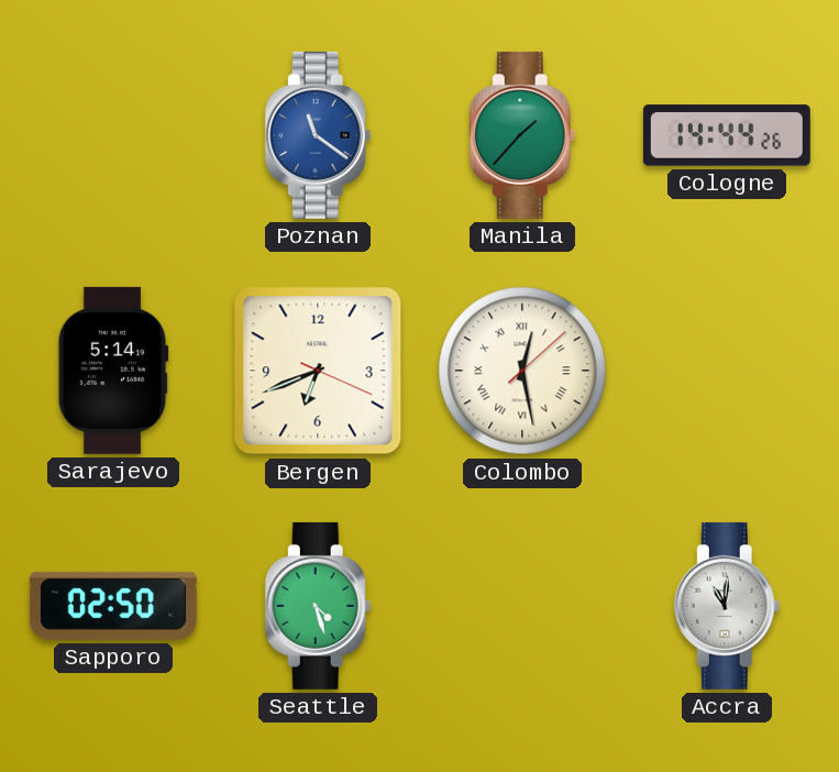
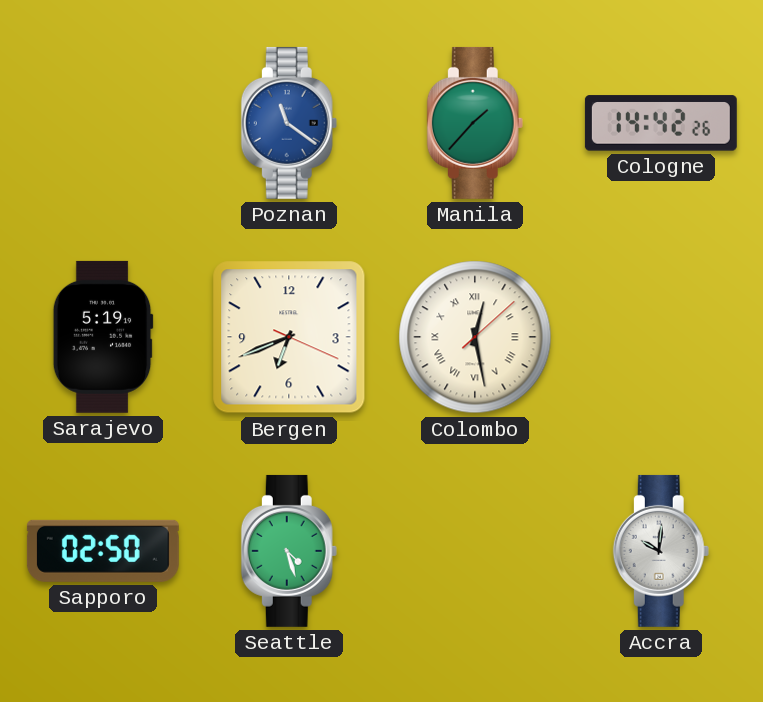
Cologne: 14:44 -> 14:42 (661, 123)
Sarajevo: 5:14 -> 5:19 (103, 337)
Accra: 11:01 -> 10:01 (661, 551)
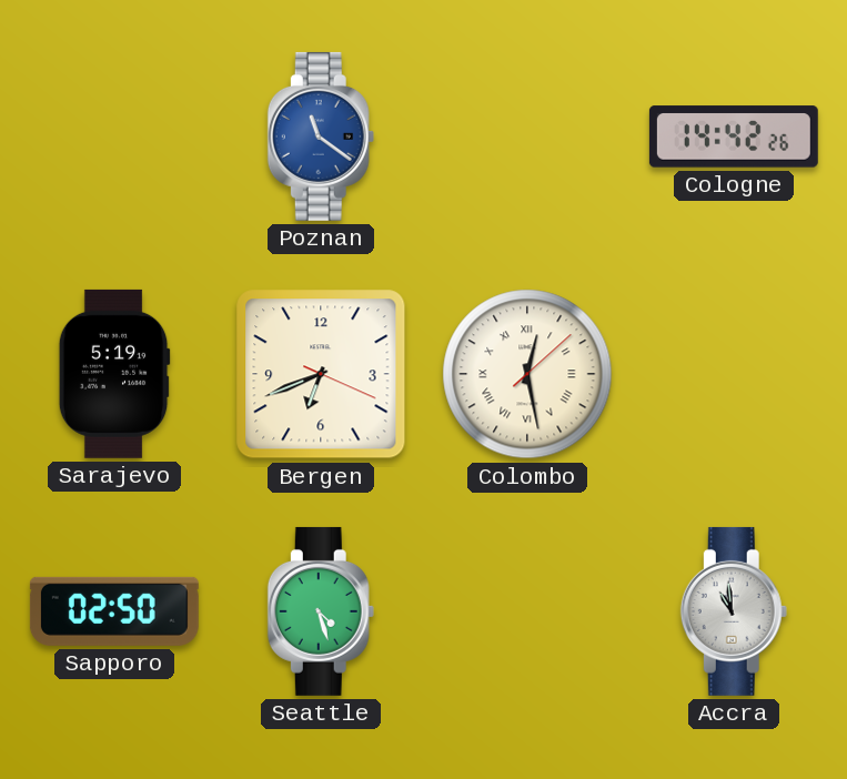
Manila: 1:37 -> none (475, 123)
Accra: 10:01 -> 10:59 (734, 611)
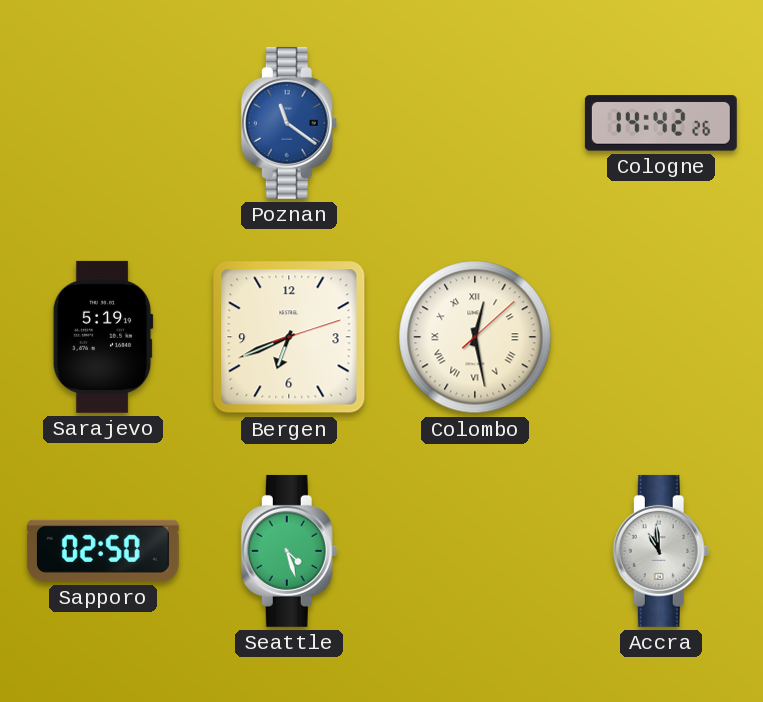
Bergen: 6:41:19 -> 6:41:12 (289, 337)
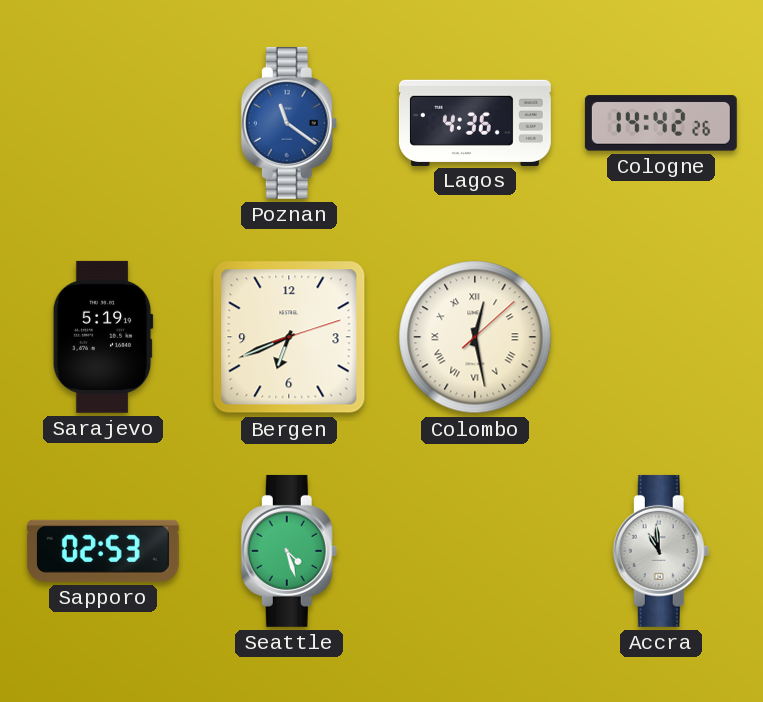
Lagos: none -> 4:36 (475, 122)
Sapporo: 02:50 -> 02:53 (103, 551)
